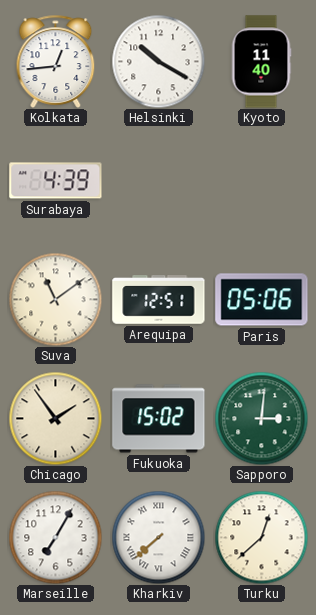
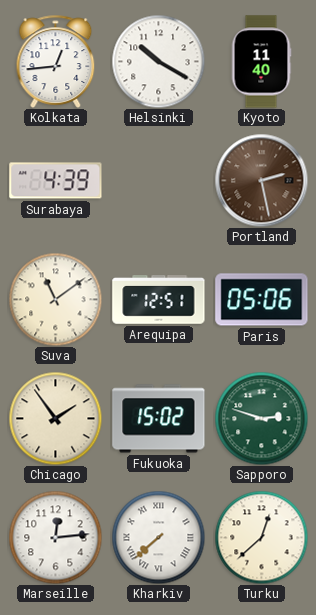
Portland: none -> 2:28 (261, 180)
Sapporo: 3:01 -> 2:48 (261, 418)
Marseille: 7:05 -> 12:14 (55, 537)
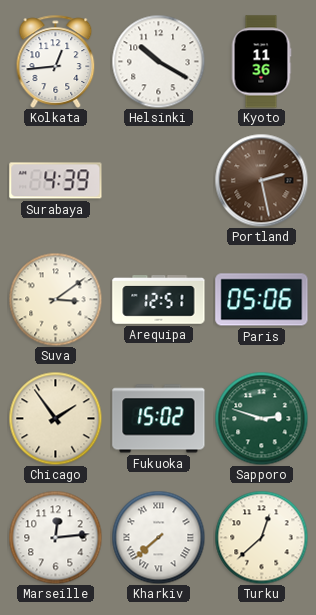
Kyoto: 11:40 -> 11:36 (261, 62)
Suva: 11:09 -> 3:09 (55, 299)
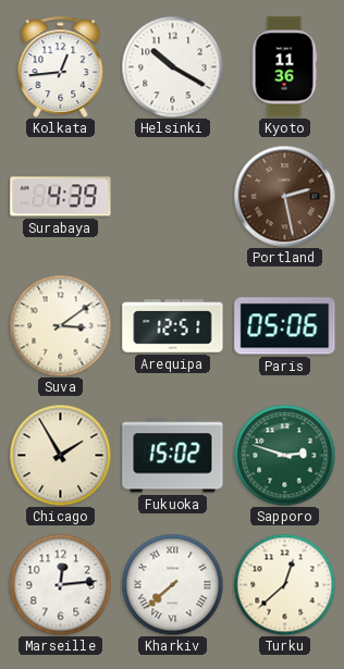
Chicago: 1:54 -> 1:55 (60, 455)
